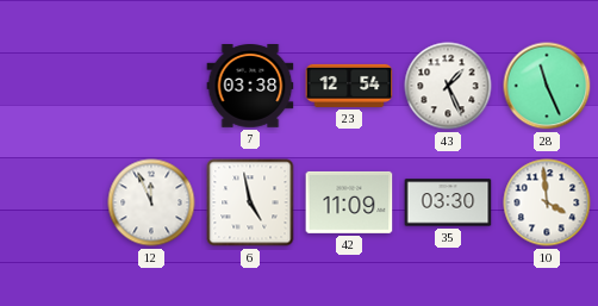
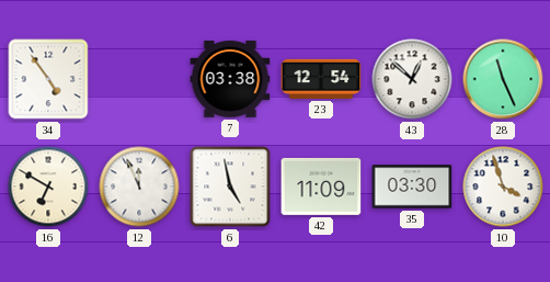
34: none -> 4:54 (48, 79)
43: 1:26 -> 12:52 (412, 79)
16: none -> 6:50 (48, 187)
10: 3:59 -> 3:57 (503, 187)
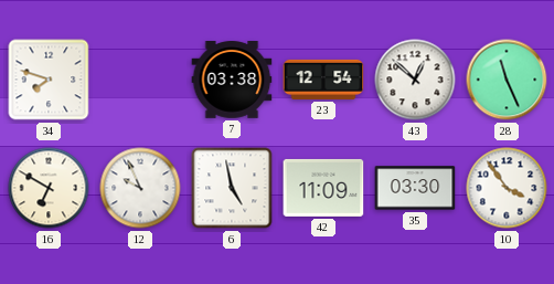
34: 4:54 -> 7:48 (49, 80)
12: 11:56 -> 9:56 (140, 188)
10: 3:57 -> 3:54 (507, 188)
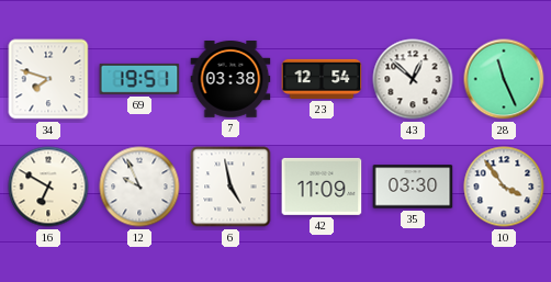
69: none -> 19:51 (139, 79)
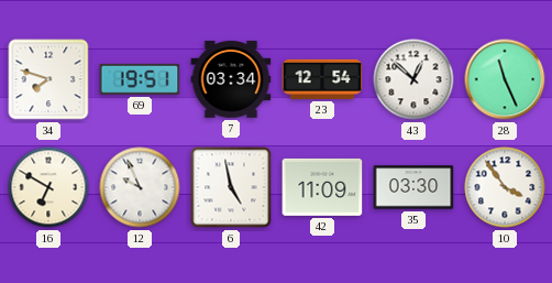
7: 03:38 -> 03:34 (231, 79)
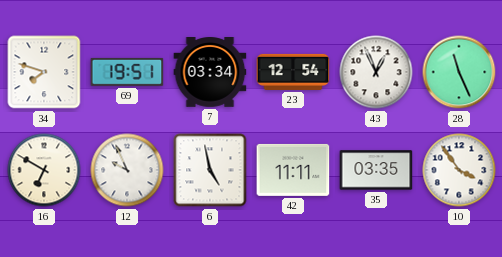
43: 12:52 -> 12:56 (376, 72)
42: 11:09 -> 11:11 (293, 170)
35: 03:30 -> 03:35 (376, 170)
